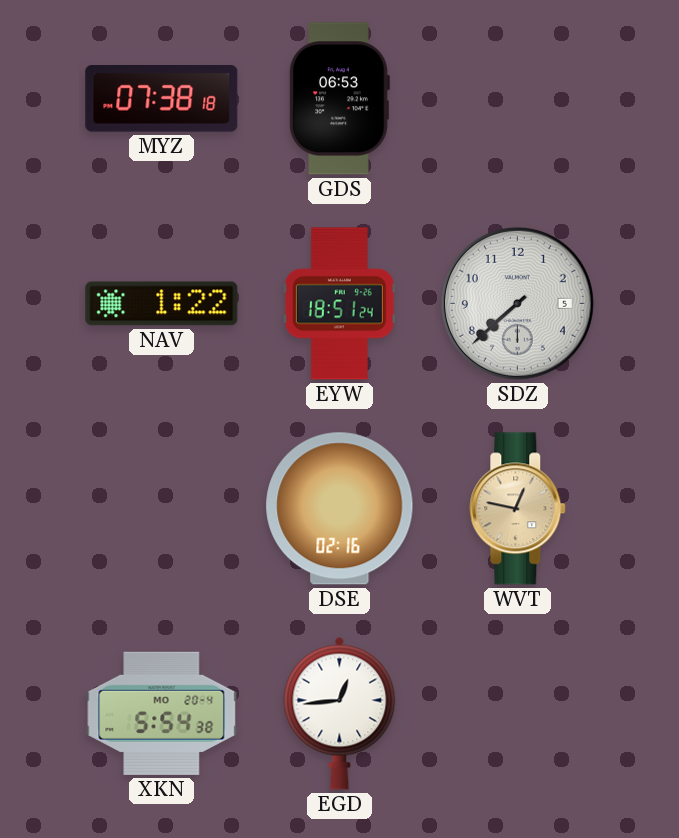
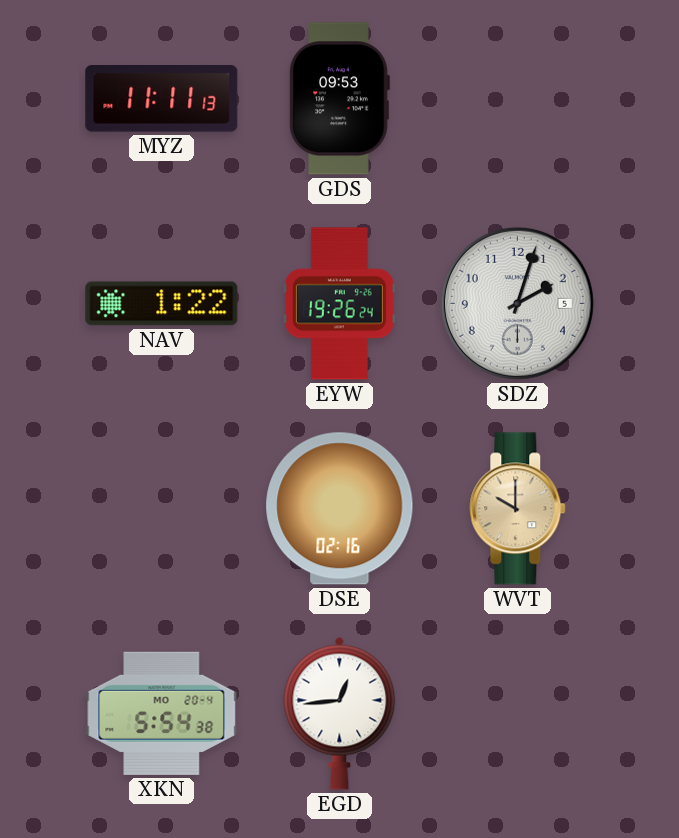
MYZ: 07:38 -> 11:11 (162, 99)
GDS: 06:53 -> 09:53 (339, 99)
EYW: 18:51 -> 19:26 (339, 304)
SDZ: 7:38 -> 2:03 (517, 303)
WVT: 12:47 -> 10:00 (518, 509)
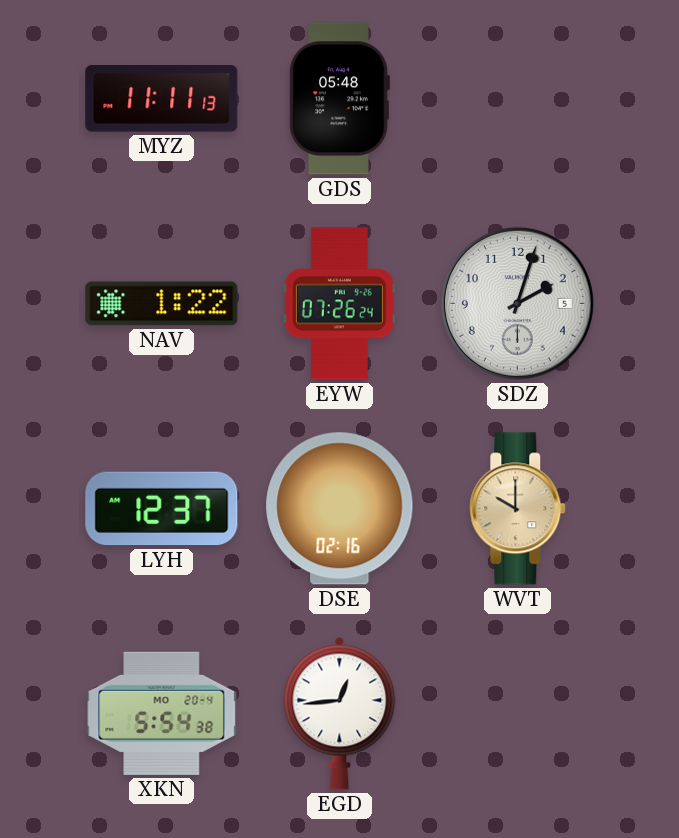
GDS: 09:53 -> 05:48 (339, 99)
EYW: 19:26 -> 07:26 (339, 304)
LYH: none -> 12:37 (162, 509)
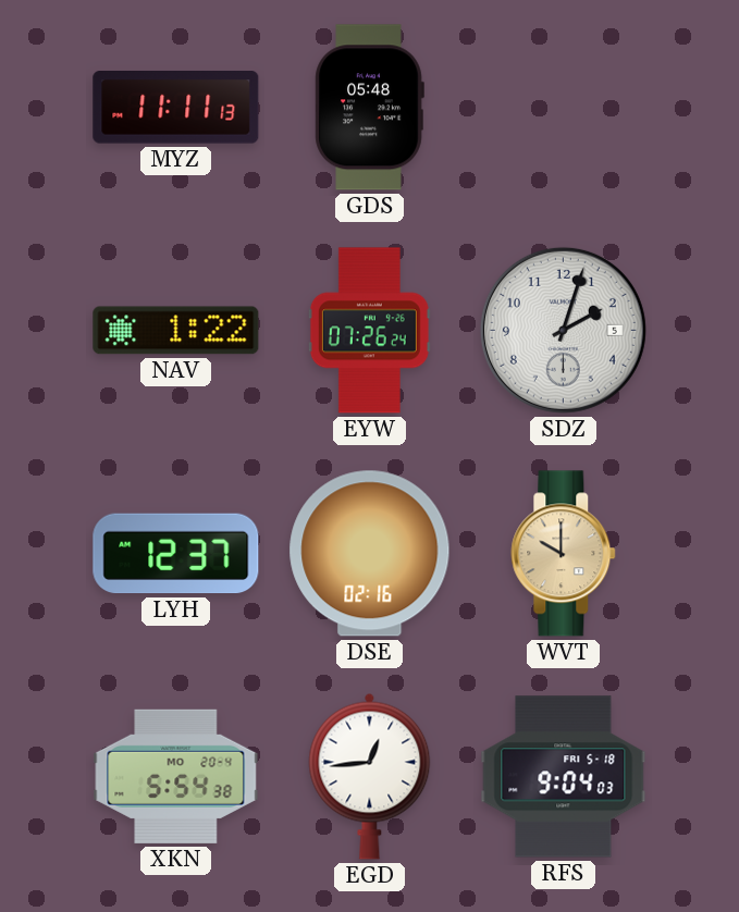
RFS: none -> 9:04 (564, 777)
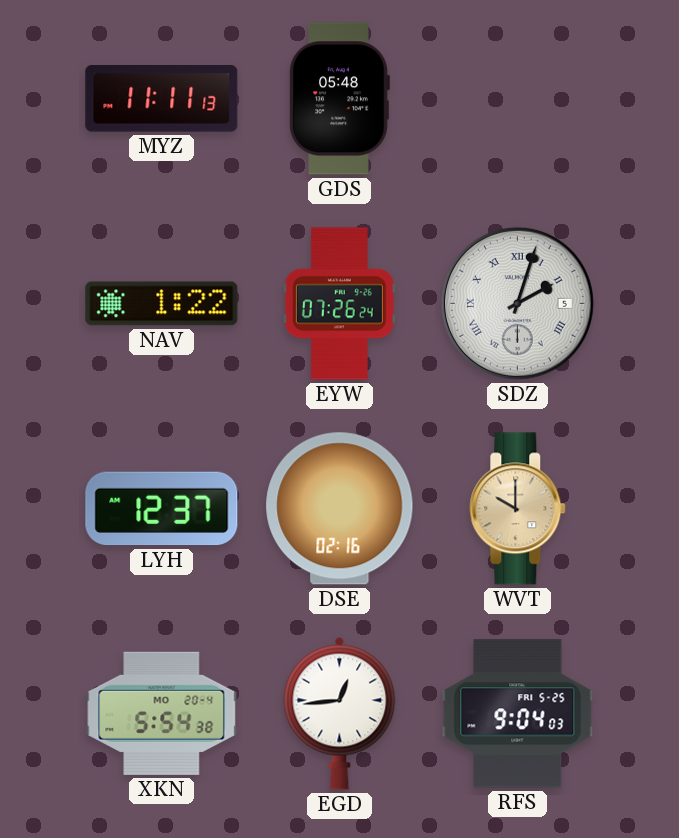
SDZ numerals: Arabic -> Roman (517, 303)
RFS date: FRI 5-18 -> FRI 5-25 (518, 714)
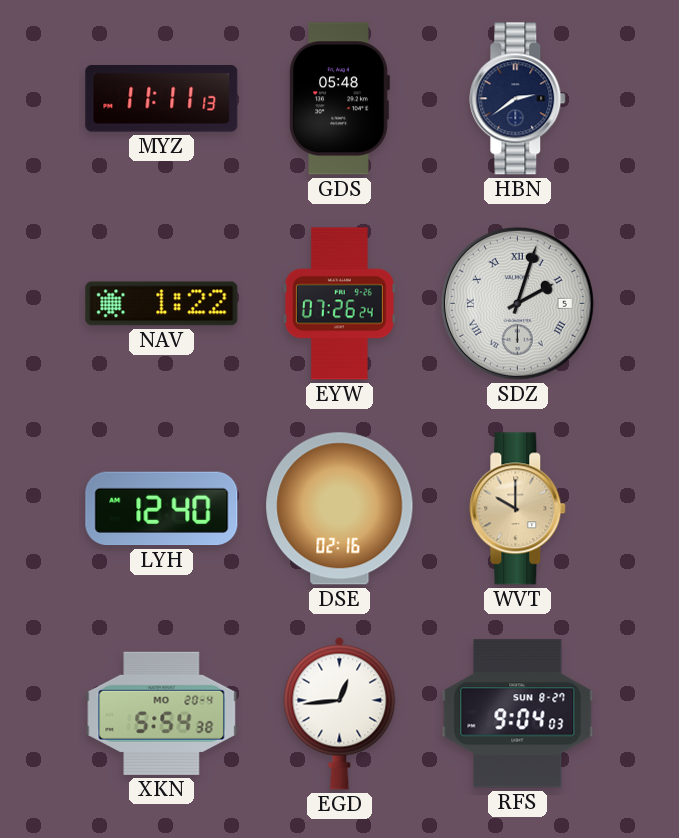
HBN: none -> 2:39 (518, 99)
LYH: 12:37 -> 12:40 (162, 509)
RFS date: FRI 5-25 -> SUN 8-27 (518, 714)
